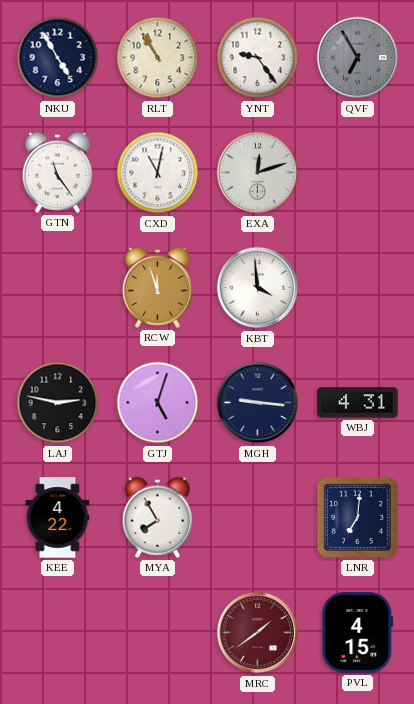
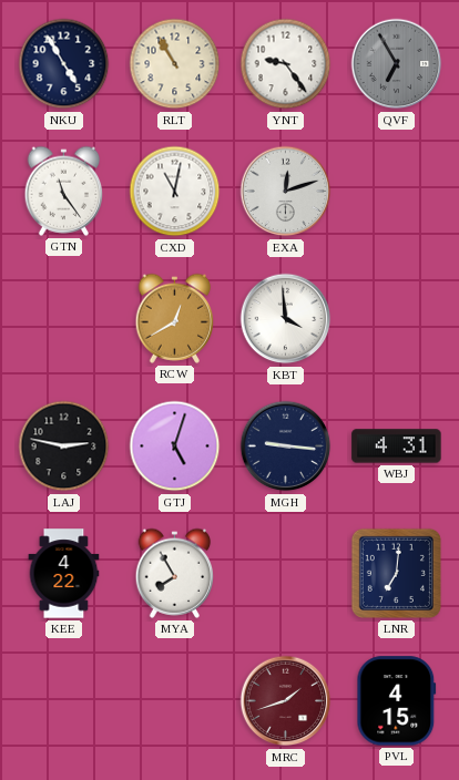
RCW: 11:57 -> 12:40 (175, 318)
MRC: 1:39 -> 1:42 (286, 701)
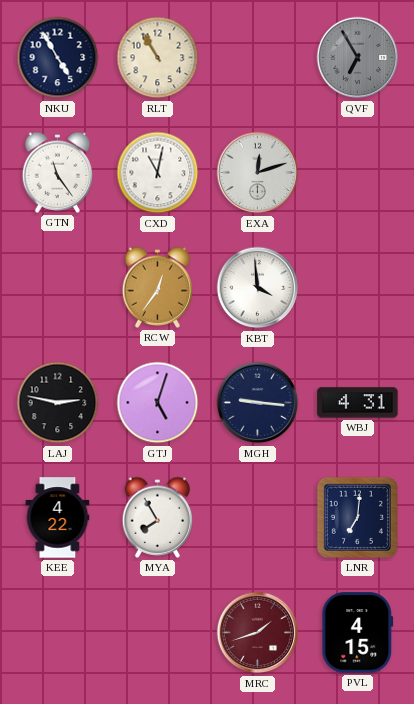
YNT: 9:24 -> none (286, 64)
RCW: 12:40 -> 12:36 (158, 287)
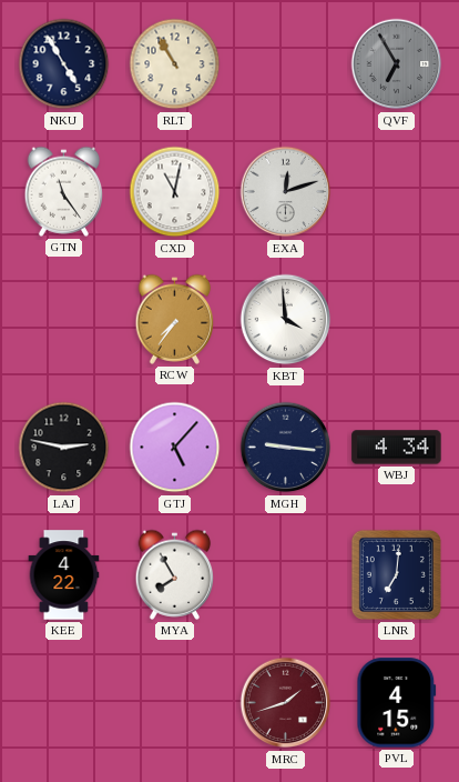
RCW: 12:36 -> 7:36 (175, 319)
GTJ: 5:03 -> 5:07 (175, 448)
WBJ: 4:31 -> 4:34 (397, 448)
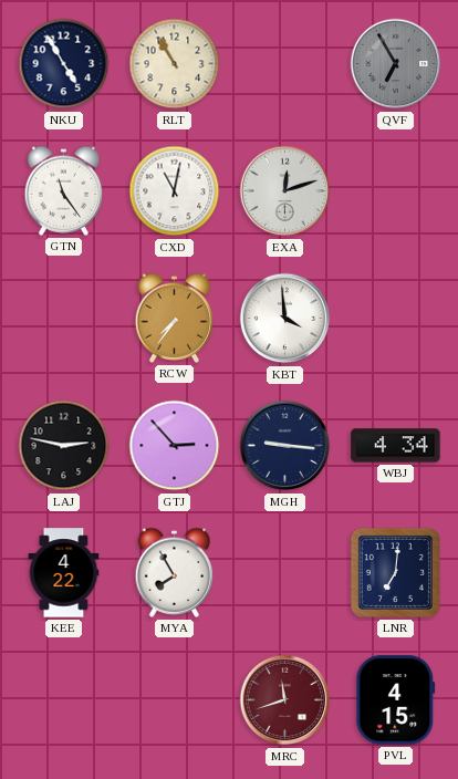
GTJ: 5:07 -> 2:53 (175, 446)
MRC: 1:42 -> 11:42 (285, 700)
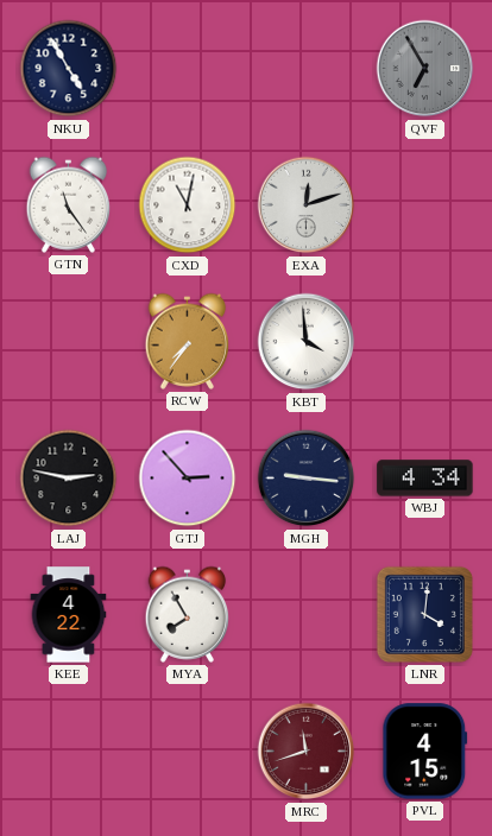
RLT: 10:55 -> none (175, 64)
LNR: 7:01 -> 4:01 (424, 614)
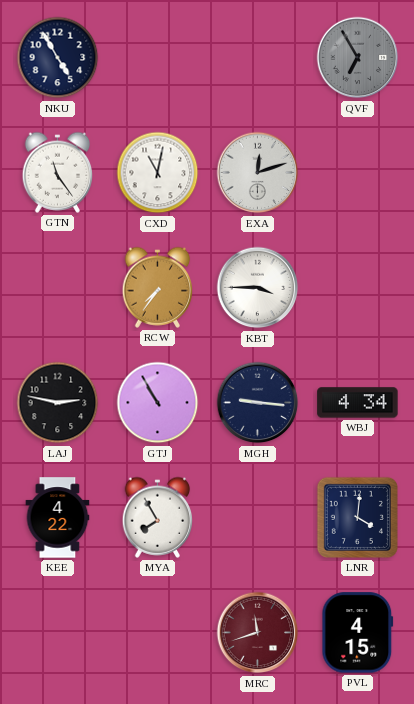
KBT: 3:59 -> 3:45 (258, 288)
GTJ: 2:53 -> 10:55 (158, 403)
